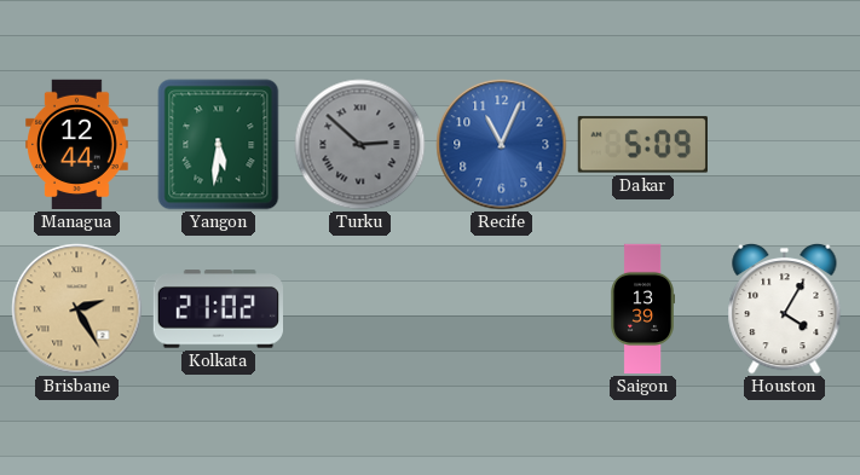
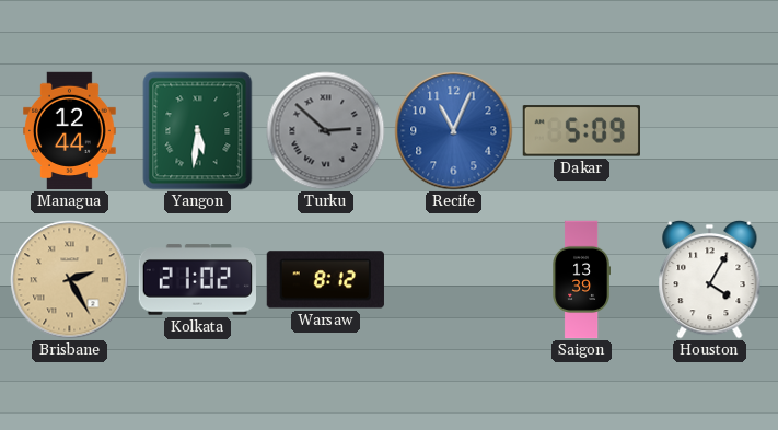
Warsaw: none -> 8:12 (325, 280)
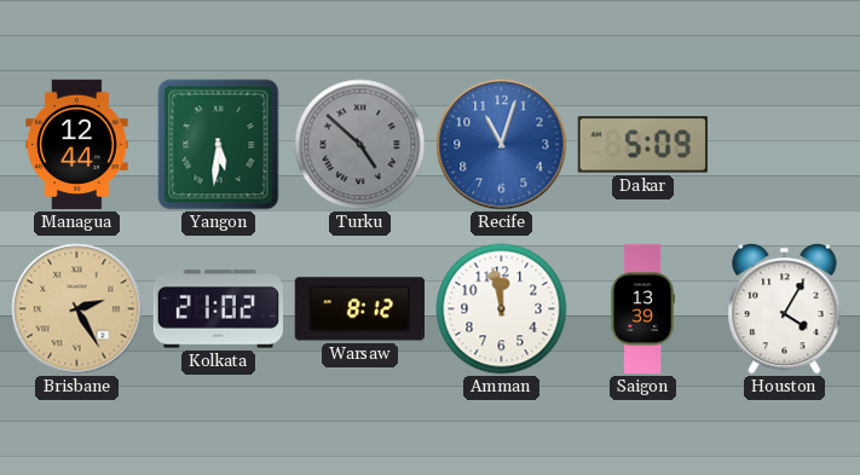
Turku: 2:52 -> 4:52 (360, 145)
Recife: 11:04 -> 11:03 (502, 145)
Amman: none -> 11:58 (502, 309)
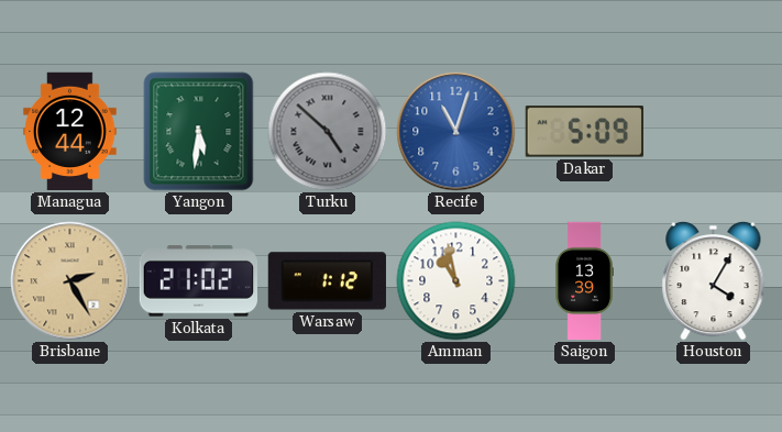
Warsaw: 8:12 -> 1:12 (327, 281)
Amman: 11:58 -> 10:58 (456, 281)
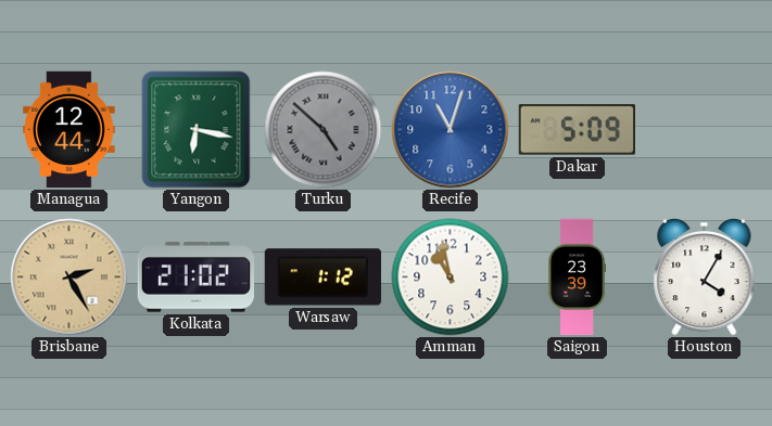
Yangon: 5:31 -> 6:17 (197, 130)
Saigon: 13:39 -> 23:39 (577, 277)
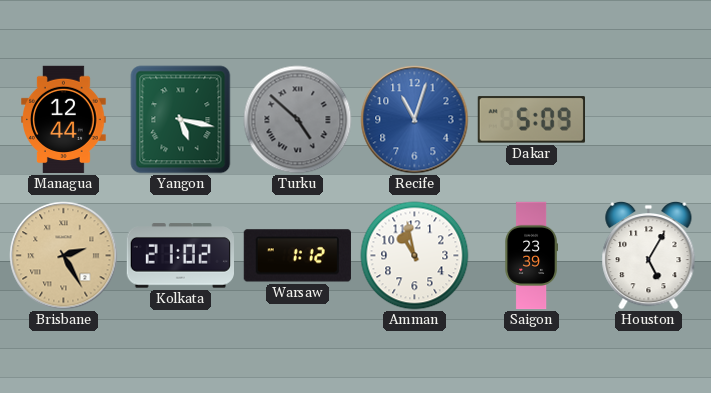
Yangon: 6:17 -> 5:17 (181, 120)
Houston: 4:05 -> 5:05 (649, 255)
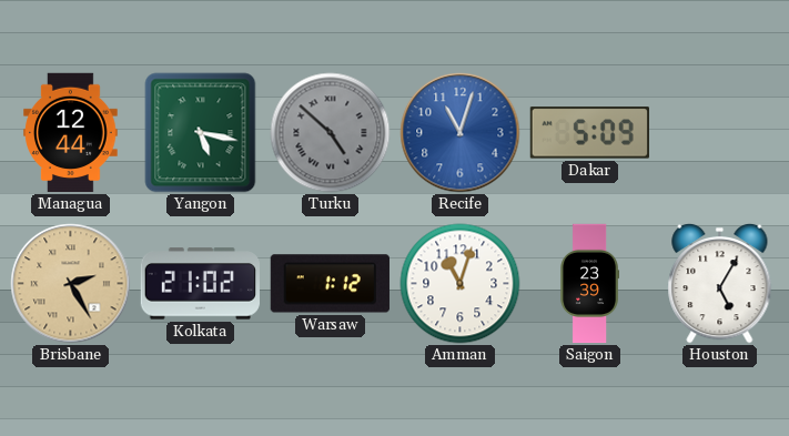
Amman: 10:58 -> 11:03 (461, 284)
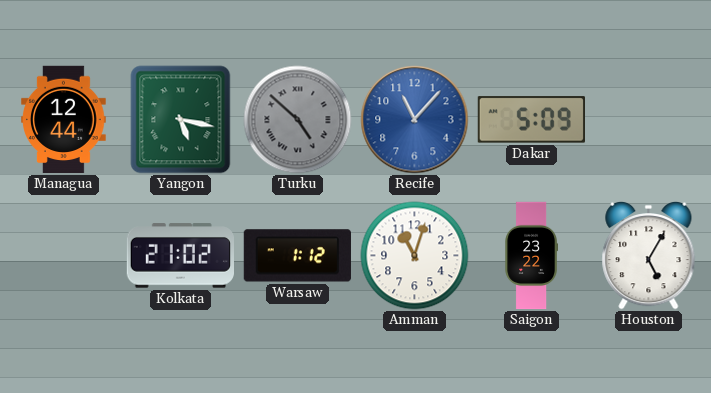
Recife: 11:03 -> 11:07 (415, 120)
Brisbane: 2:25 -> none (71, 284)
Saigon: 23:39 -> 23:22 (531, 256)
